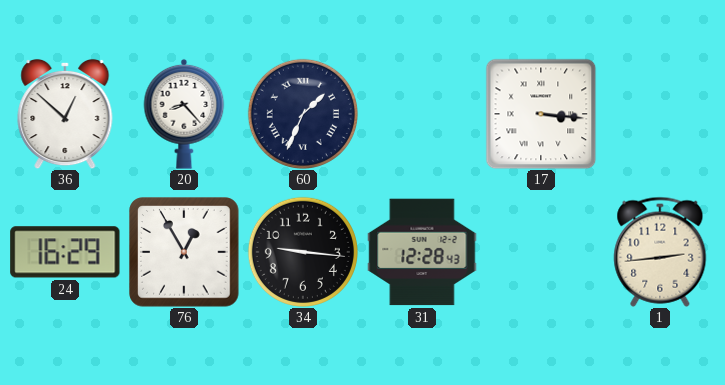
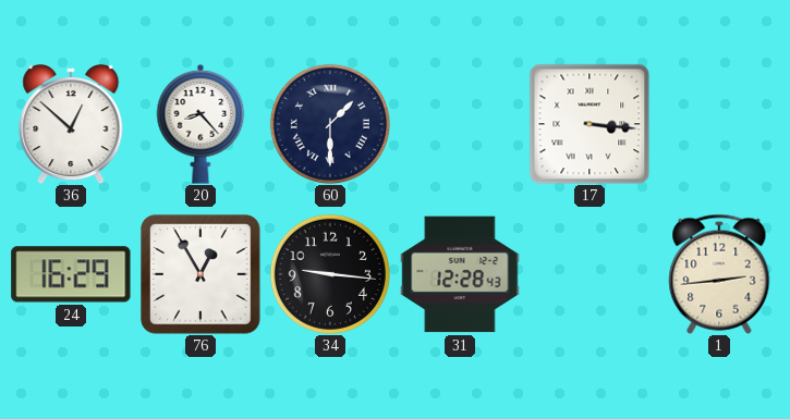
60: 1:34 -> 1:30 (330, 124)
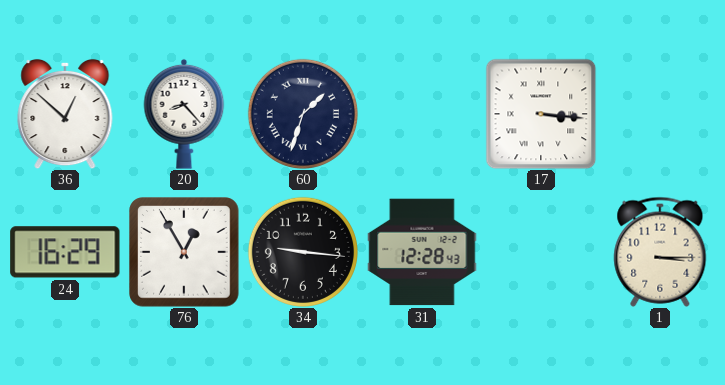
60: 1:30 -> 1:33 (303, 114)
1: 2:44 -> 3:15 (660, 252)
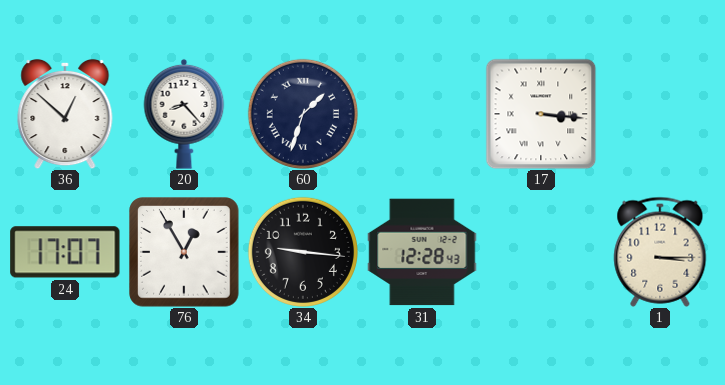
24: 16:29 -> 17:07 (65, 252)
